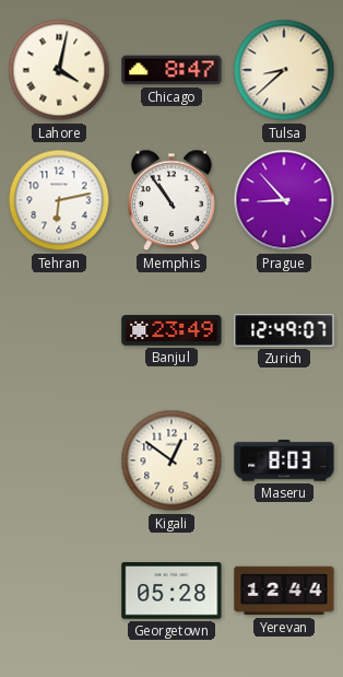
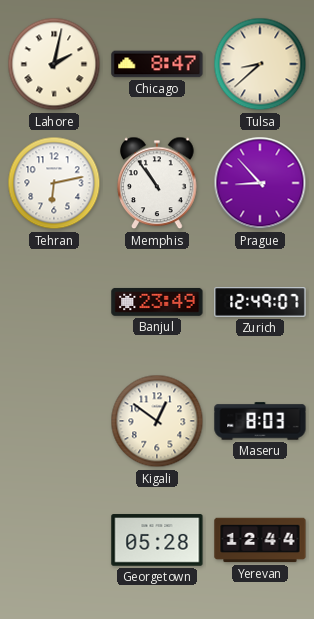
Lahore: 4:02 -> 2:02 (54, 64)
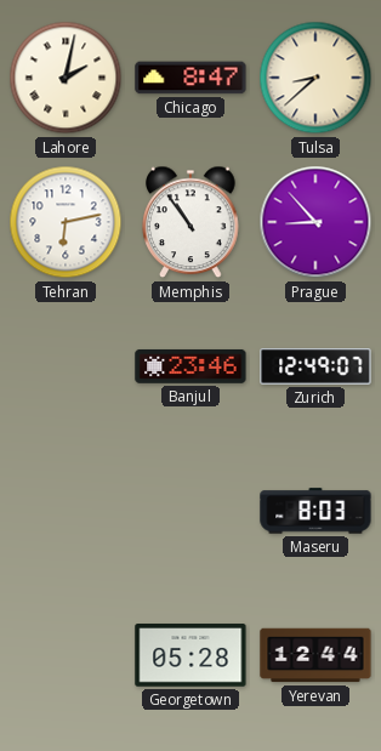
Banjul: 23:49 -> 23:46 (190, 366)
Kigali: 12:51 -> none (157, 421)
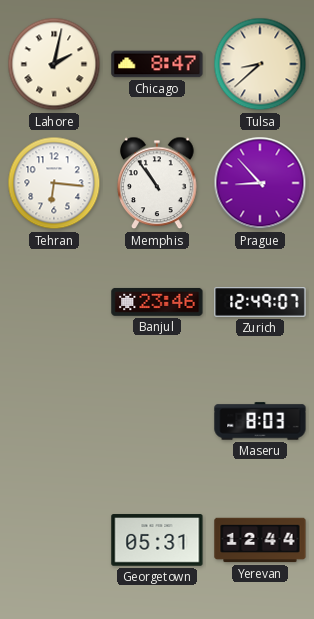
Tehran: 6:13 -> 6:16 (54, 183)
Georgetown: 05:28 -> 05:31 (157, 540)
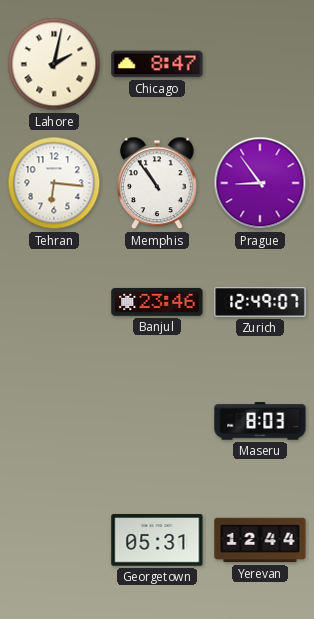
Tulsa: 8:38 -> none (260, 64)
Prague: 8:53 -> 8:54 (260, 183)
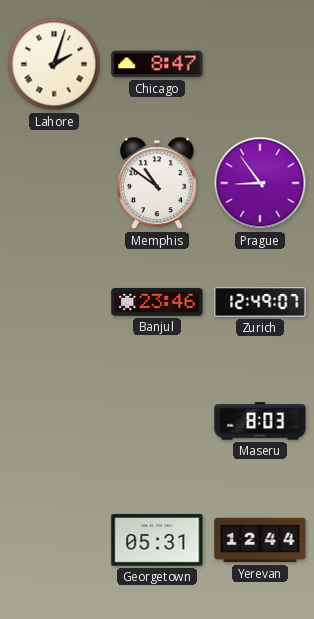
Lahore: 2:02 -> 2:03 (54, 64)
Tehran: 6:16 -> none (54, 183)
Memphis: 10:54 -> 10:51 (157, 183)
